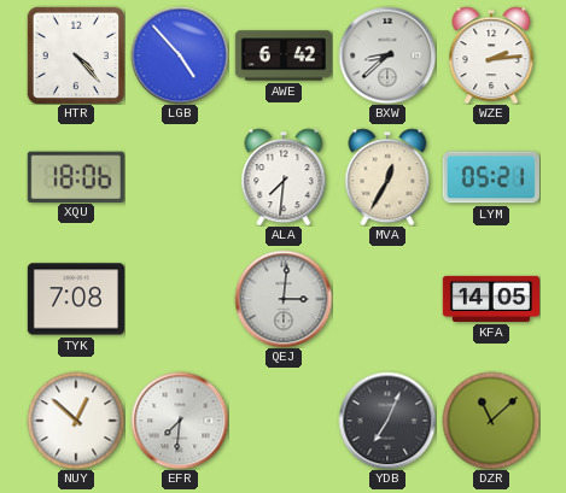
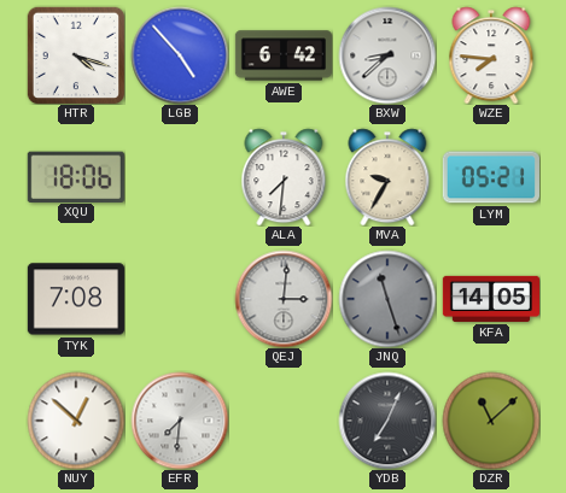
HTR: 4:23 -> 4:18 (75, 54)
WZE: 2:14 -> 7:46 (491, 55)
MVA: 12:35 -> 9:35 (387, 177)
JNQ: none -> 11:27 (387, 299)
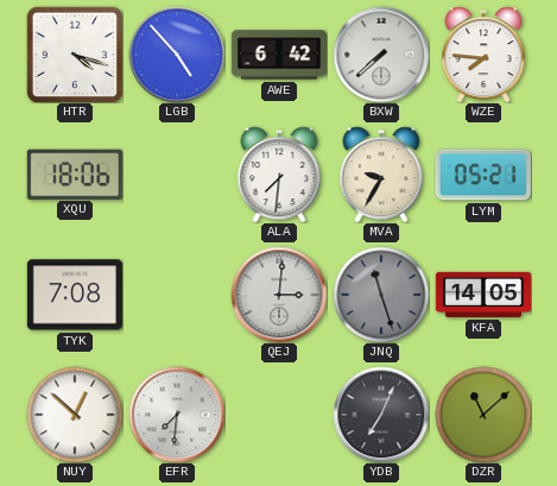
BXW: 8:38 -> 7:38 (381, 55)
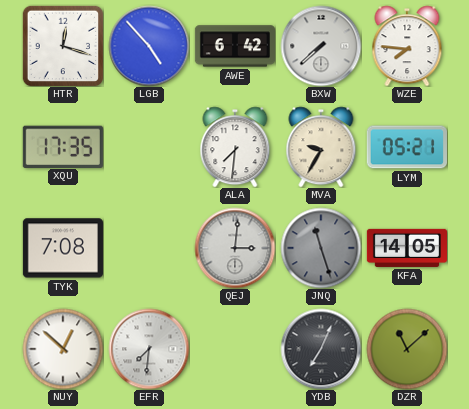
HTR: 4:18 -> 12:18 (62, 45)
XQU: 18:06 -> 17:35 (63, 146)
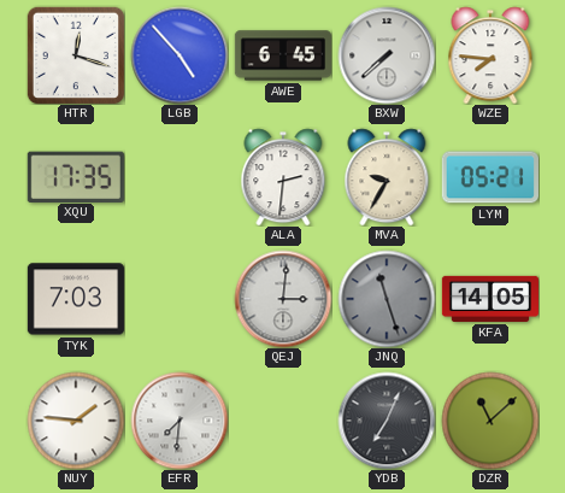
AWE: 6:42 -> 6:45 (282, 55)
ALA: 7:31 -> 2:31 (283, 177)
TYK: 7:08 -> 7:03 (76, 299)
NUY: 12:52 -> 1:46 (76, 421)
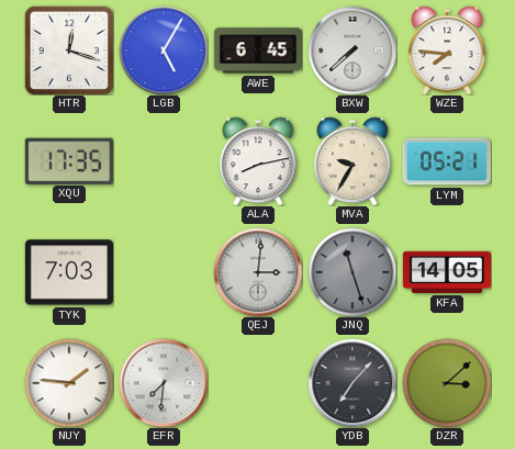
LGB: 4:53 -> 5:05 (164, 50)
ALA: 2:31 -> 8:13 (258, 161)
YDB: 7:04 -> 7:07 (352, 383)
DZR: 11:08 -> 3:08 (447, 383)
